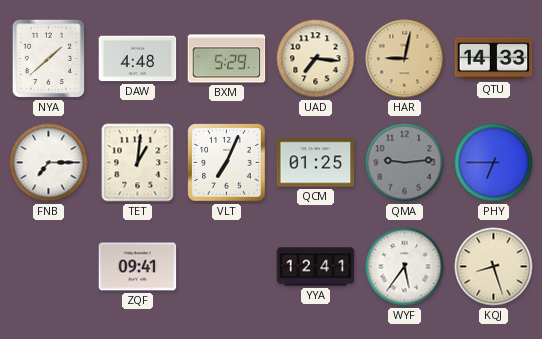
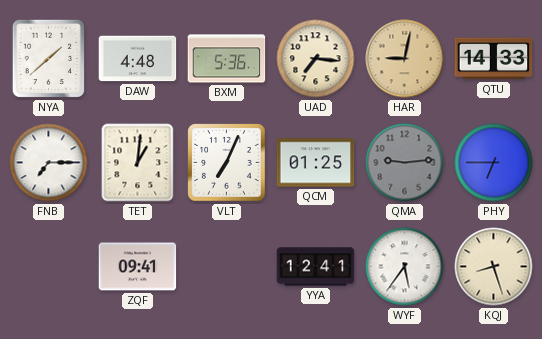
BXM: 5:29 -> 5:36 (227, 59)
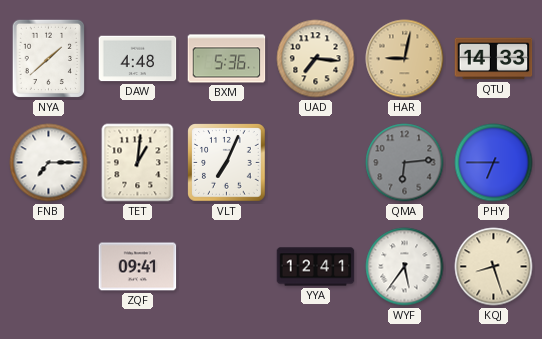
QCM: 01:25 -> none (316, 163)
QMA: 9:14 -> 6:14 (405, 163)
